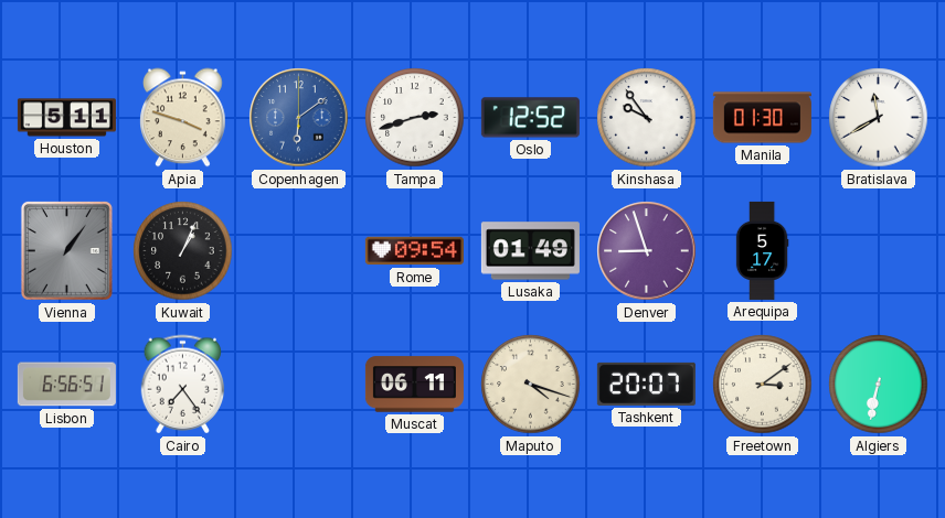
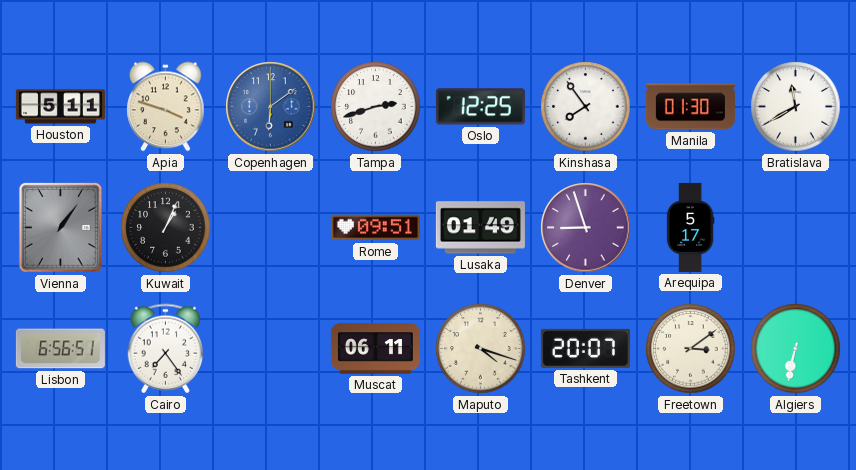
Oslo: 12:52 -> 12:25 (480, 107)
Kinshasa: 9:54 -> 7:54 (586, 107)
Rome: 09:54 -> 09:51 (375, 228)
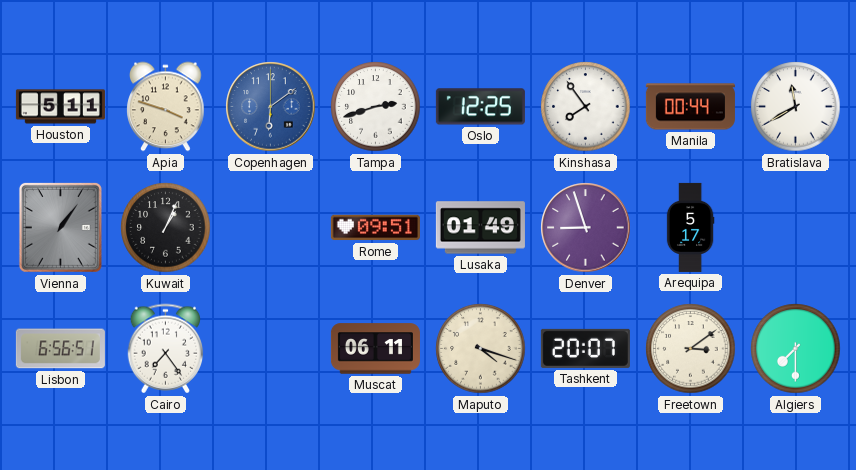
Manila: 01:30 -> 00:44 (690, 107)
Algiers: 6:32 -> 7:30 (796, 349)
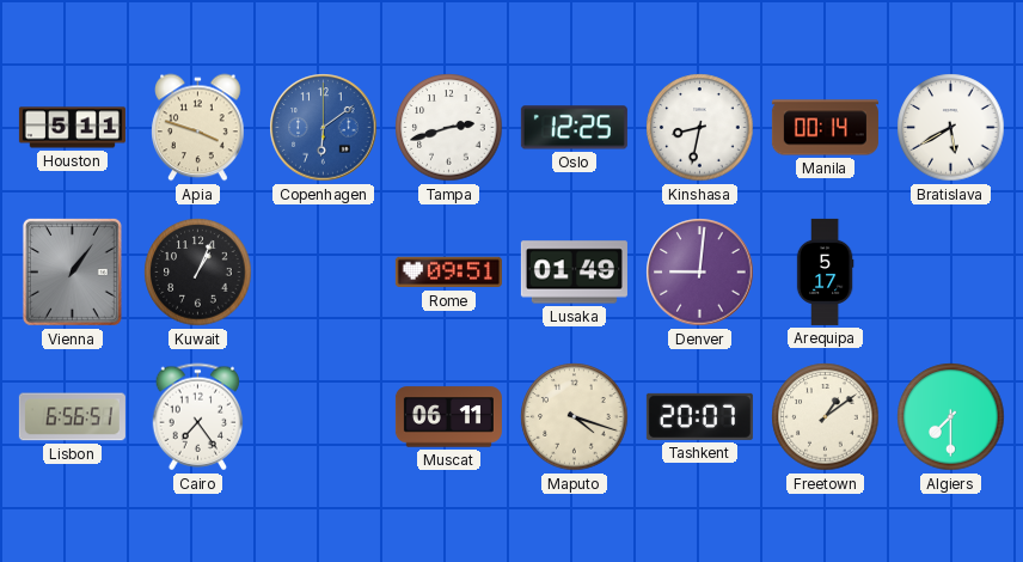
Kinshasa: 7:54 -> 8:32 (700, 128)
Manila: 00:44 -> 00:14 (825, 128)
Bratislava: 11:40 -> 5:40 (951, 128)
Denver: 8:57 -> 9:01 (700, 273)
Freetown: 3:09 -> 1:09 (826, 417)
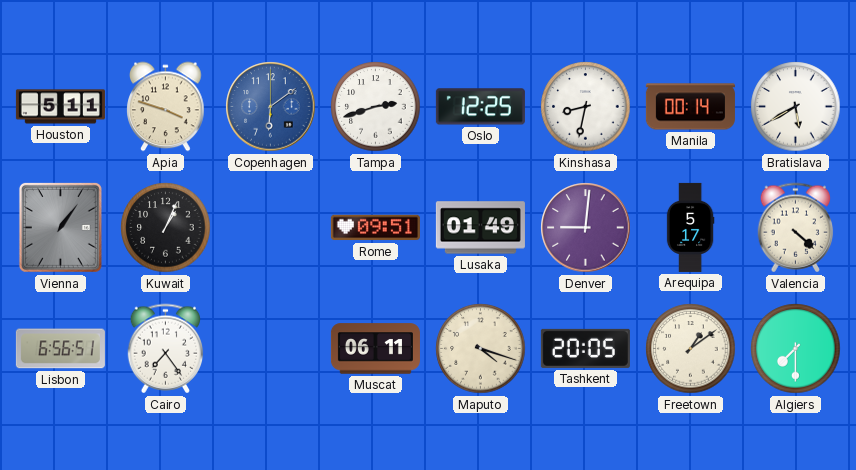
Valencia: none -> 4:22 (796, 228)
Tashkent: 20:07 -> 20:05 (585, 348)
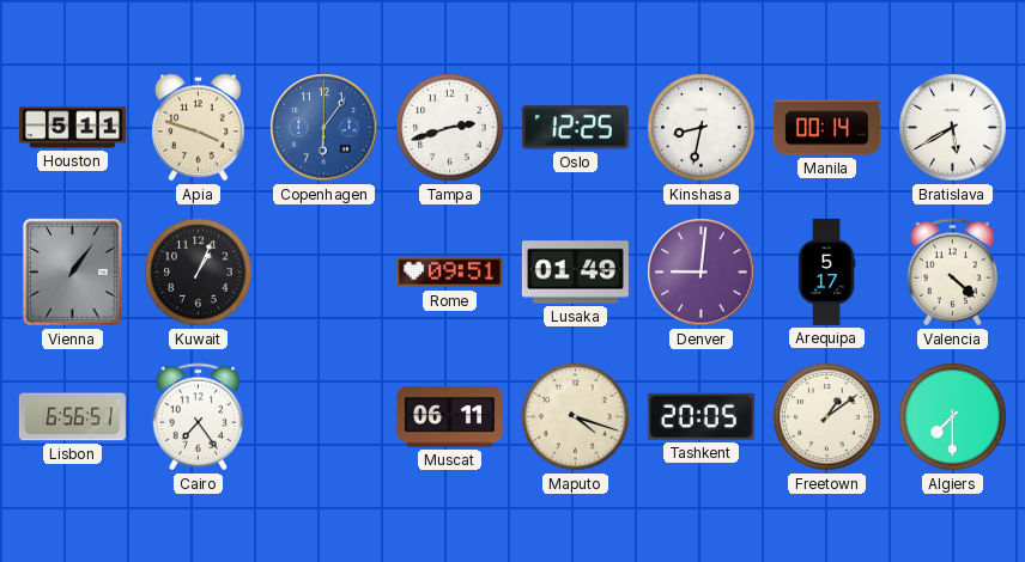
Copenhagen: 6:09 -> 6:06 (325, 128)
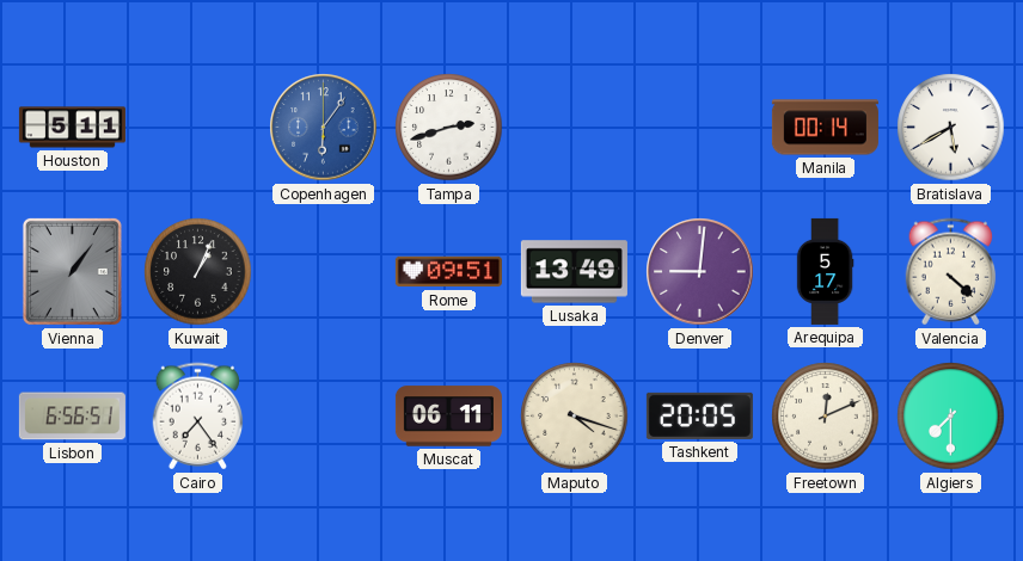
Apia: 3:48 -> none (199, 128)
Oslo: 12:25 -> none (575, 128)
Kinshasa: 8:32 -> none (702, 128)
Lusaka: 01:49 -> 13:49 (574, 272)
Freetown: 1:09 -> 12:11 (826, 417)
